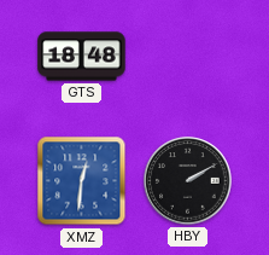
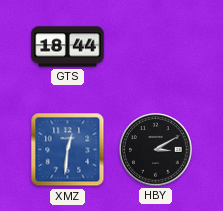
GTS: 18:48 -> 18:44 (68, 47)
HBY: 2:10 -> 3:10 (156, 150)
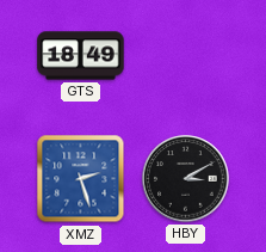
GTS: 18:44 -> 18:49 (81, 56)
XMZ: 12:31 -> 2:27 (81, 179)
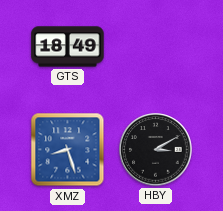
XMZ: 2:27 -> 8:27 (68, 150)
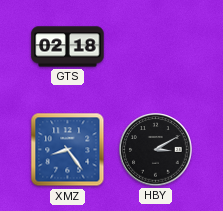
GTS: 18:49 -> 02:18 (68, 47)
XMZ: 8:27 -> 8:24 (68, 150)
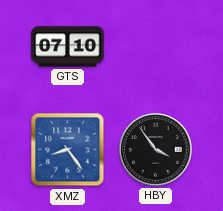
GTS: 02:18 -> 07:10 (68, 47)
HBY: 3:10 -> 3:54 (156, 150)
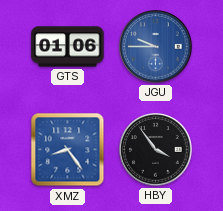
GTS: 07:10 -> 01:06 (68, 47)
JGU: none -> 9:45 (156, 47)
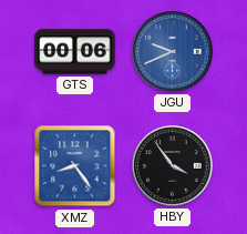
GTS: 01:06 -> 00:06 (75, 52)
JGU: 9:45 -> 9:41 (173, 52)
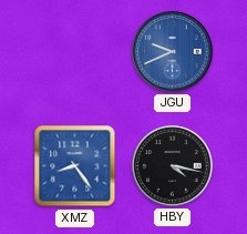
GTS: 00:06 -> none (75, 52)
HBY: 3:54 -> 4:17 (173, 166)
